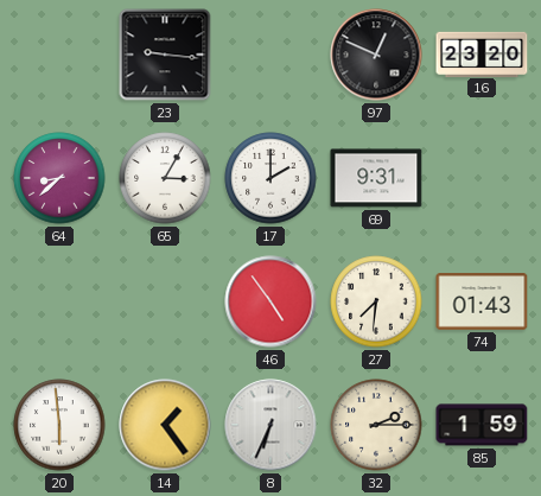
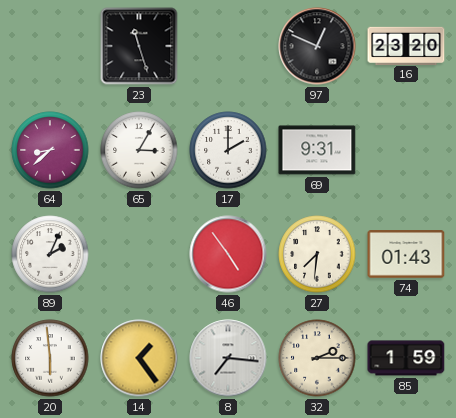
23: 9:16 -> 11:27 (139, 46)
89: none -> 2:04 (50, 254)
8: 6:34 -> 7:16 (228, 358)
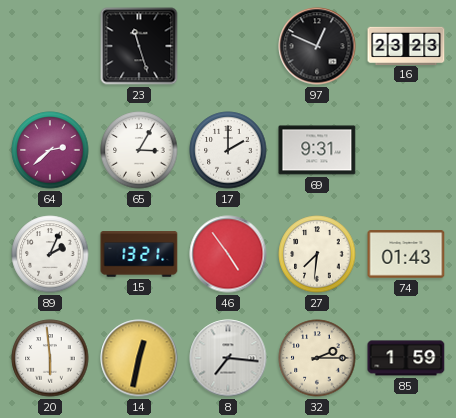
16: 23:20 -> 23:23 (406, 45)
64: 8:38 -> 2:38 (50, 150)
15: none -> 13:21 (139, 254)
14: 1:24 -> 12:32 (139, 358)
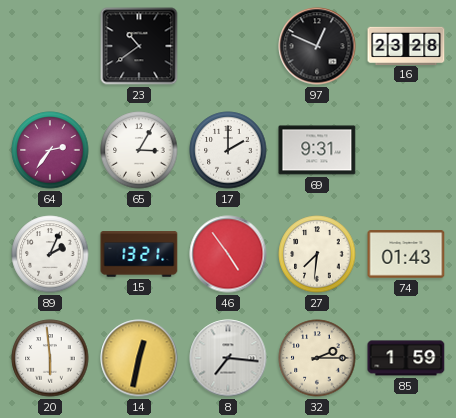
23: 11:27 -> 10:39 (139, 46)
16: 23:23 -> 23:28 (406, 45)
64: 2:38 -> 2:36 (50, 150)
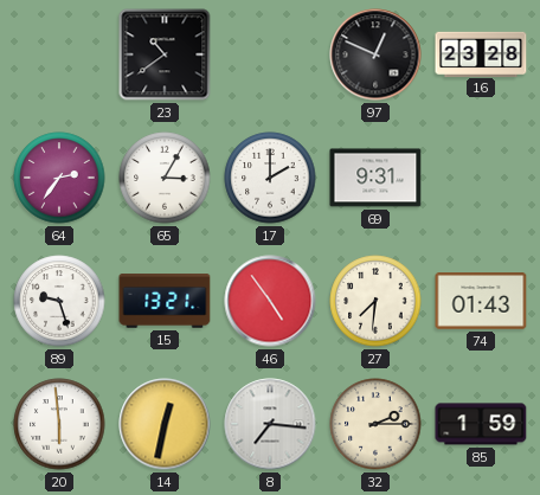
89: 2:04 -> 9:27 (59, 301)
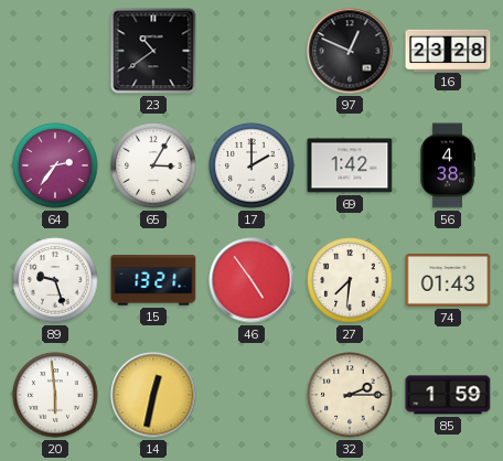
69: 9:31 -> 1:42 (350, 165)
56: none -> 4:38 (448, 165)
8: 7:16 -> none (270, 424)
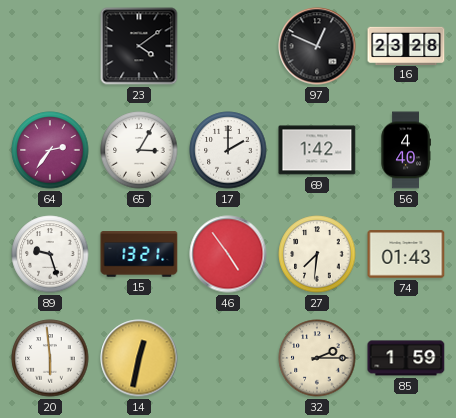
23: 10:39 -> 4:09 (139, 46)
56: 4:38 -> 4:40 (406, 150)
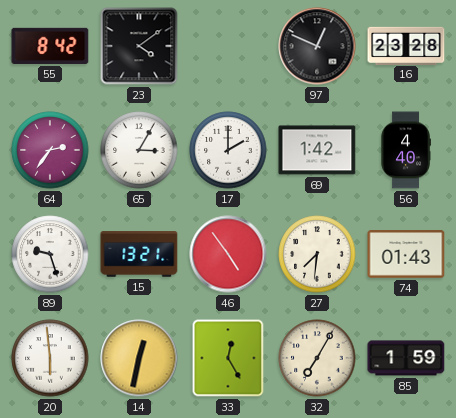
55: none -> 8:42 (50, 46)
33: none -> 12:25 (228, 358)
32: 2:15 -> 7:05 (317, 358)
